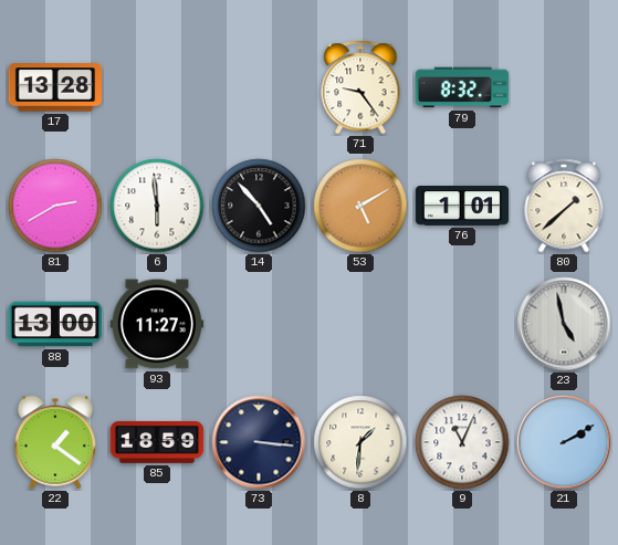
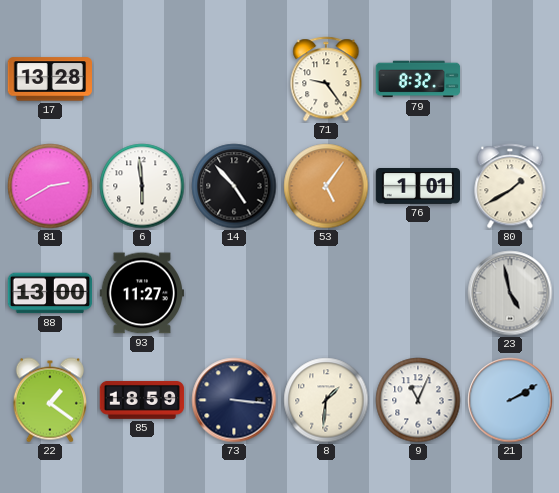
53: 5:10 -> 5:06 (326, 186)
80: 1:38 -> 1:40 (510, 186)
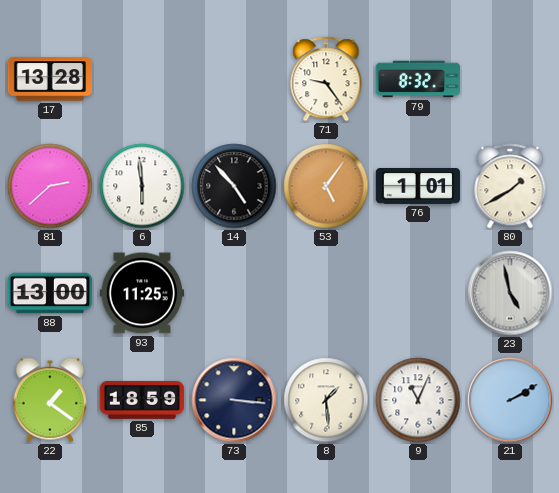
81: 2:40 -> 2:38 (50, 186)
93: 11:27 -> 11:25 (141, 293)
8: 1:31 -> 1:29 (326, 400)
